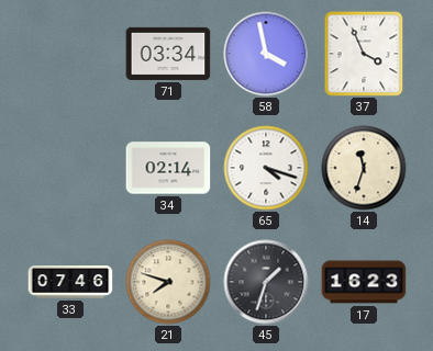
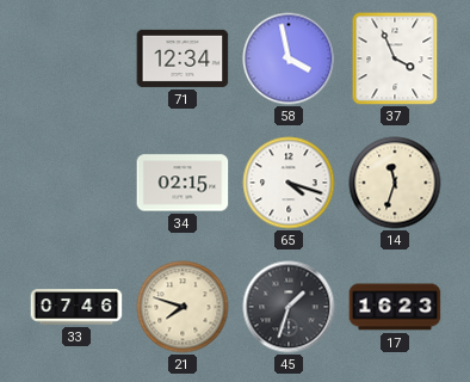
71: 03:34 -> 12:34 (183, 58)
34: 02:14 -> 02:15 (183, 183)
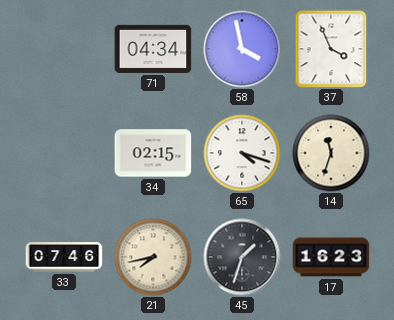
71: 12:34 -> 04:34 (153, 49)
21: 7:48 -> 7:43 (153, 257)
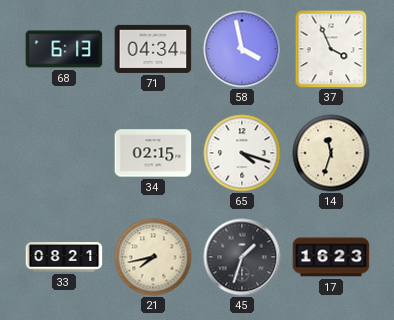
68: none -> 6:13 (64, 49)
33: 07:46 -> 08:21 (64, 257)
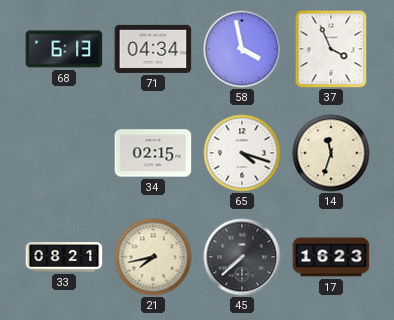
45: 1:33 -> 7:38 (242, 257)
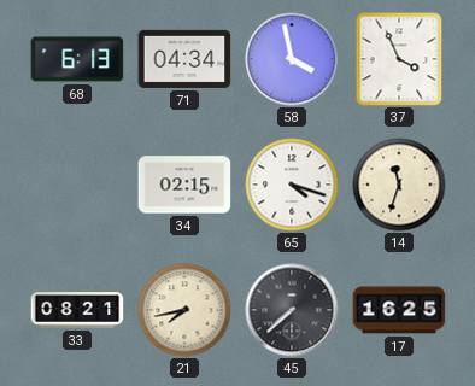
17: 16:23 -> 16:25 (399, 310)
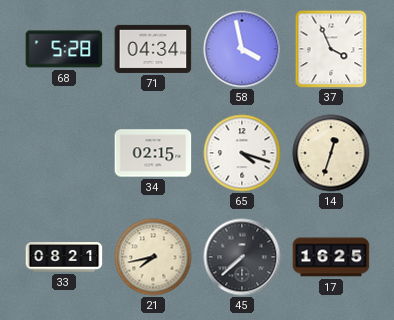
68: 6:13 -> 5:28 (64, 49)
14: 11:33 -> 12:33 (331, 153)
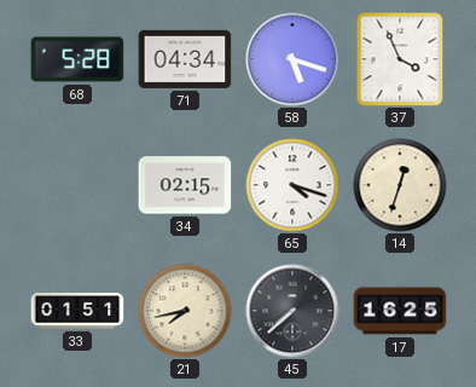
58: 3:58 -> 5:18 (292, 59)
33: 08:21 -> 01:51 (77, 311)
